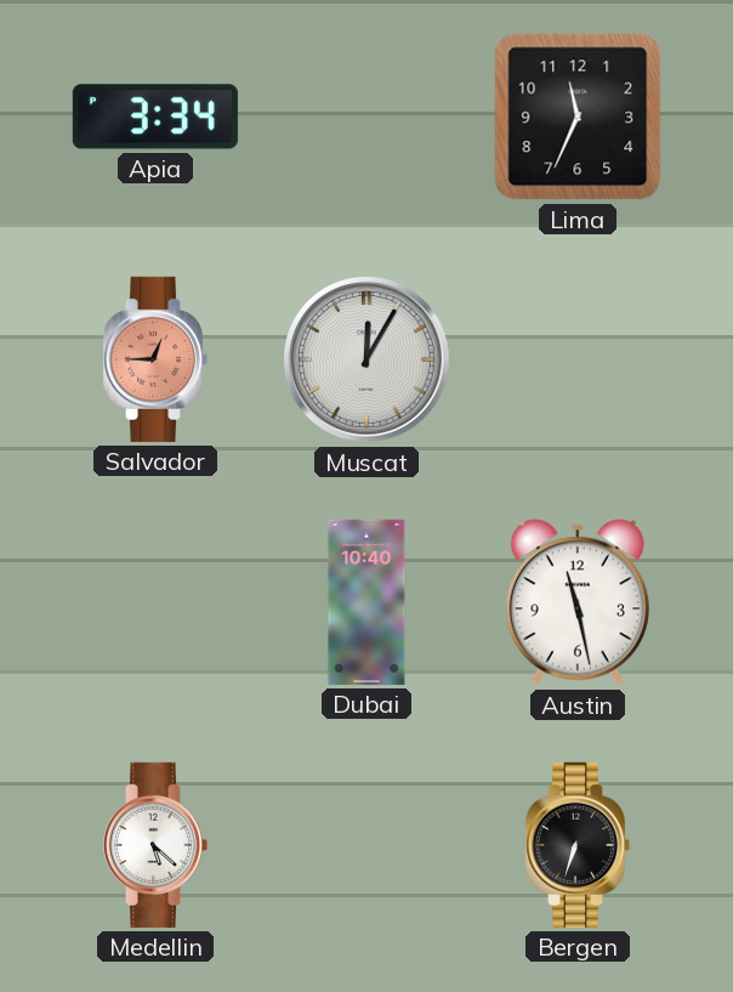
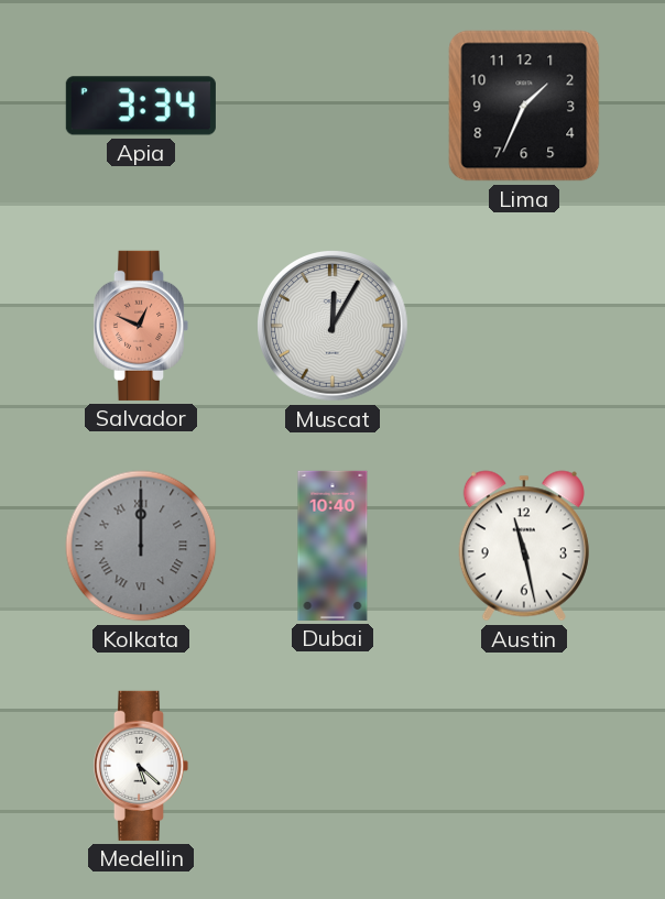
Lima: 11:34 -> 1:34 (524, 106)
Salvador: 12:45 -> 12:49 (141, 326)
Kolkata: none -> 12:00 (141, 546)
Bergen: 6:33 -> none (578, 845)
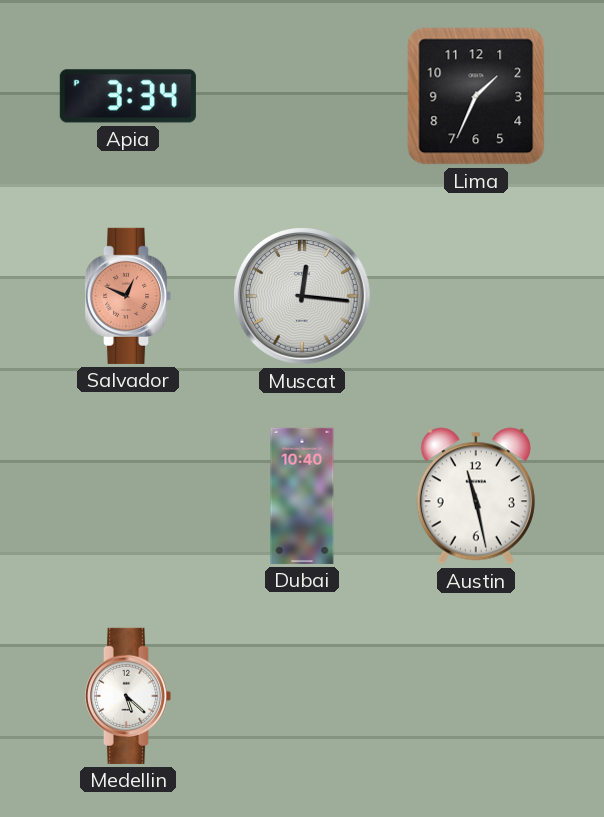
Muscat: 12:05 -> 12:16 (303, 297)
Kolkata: 12:00 -> none (141, 546)
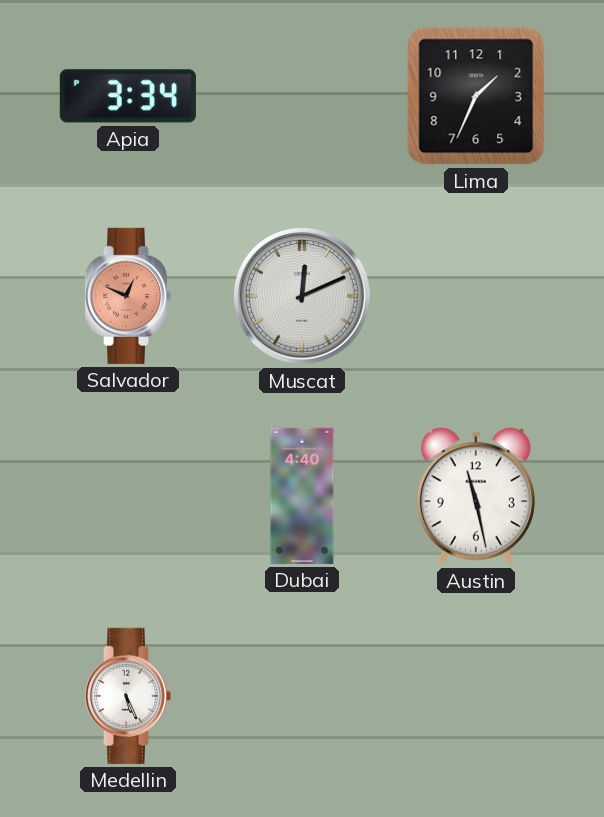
Muscat: 12:16 -> 12:11 (303, 297)
Dubai: 10:40 -> 4:40 (302, 496)
Medellin: 5:22 -> 5:26 (128, 696)
